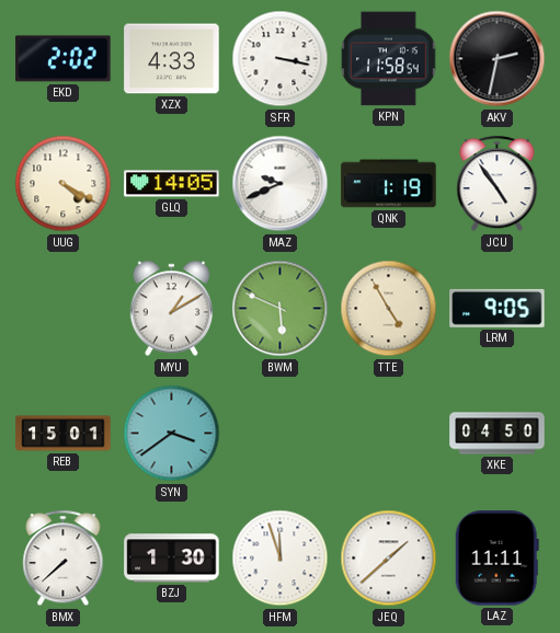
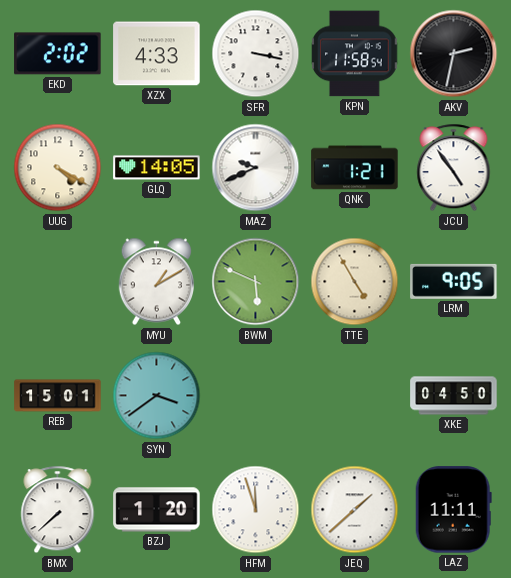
QNK: 1:19 -> 1:21 (355, 168)
BZJ: 1:30 -> 1:20 (157, 510)
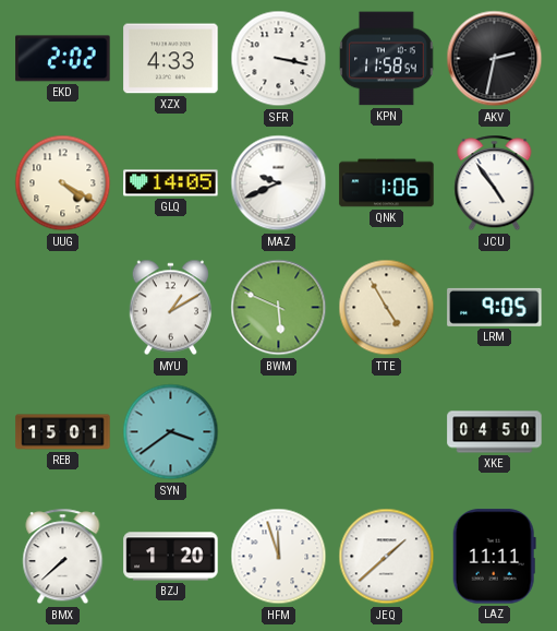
QNK: 1:21 -> 1:06 (387, 183)
